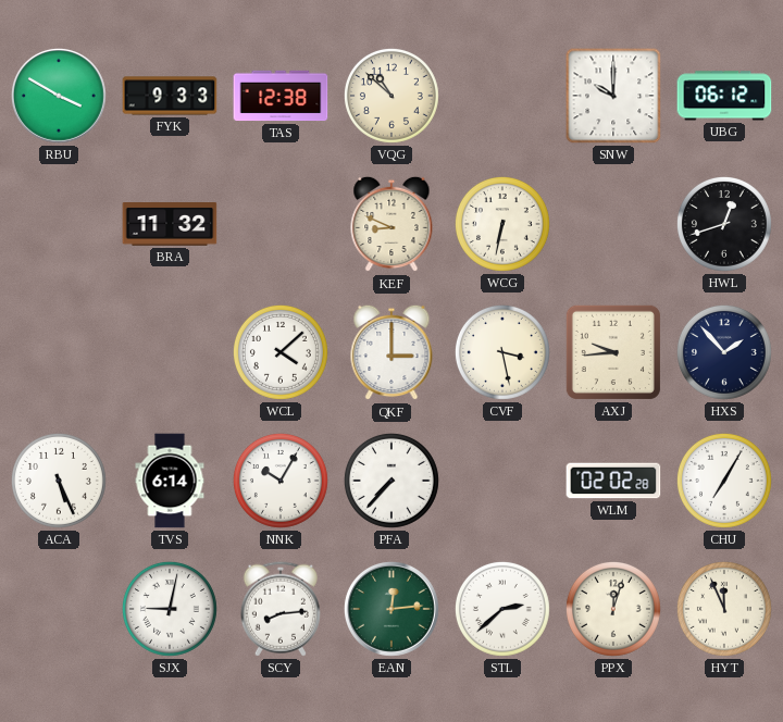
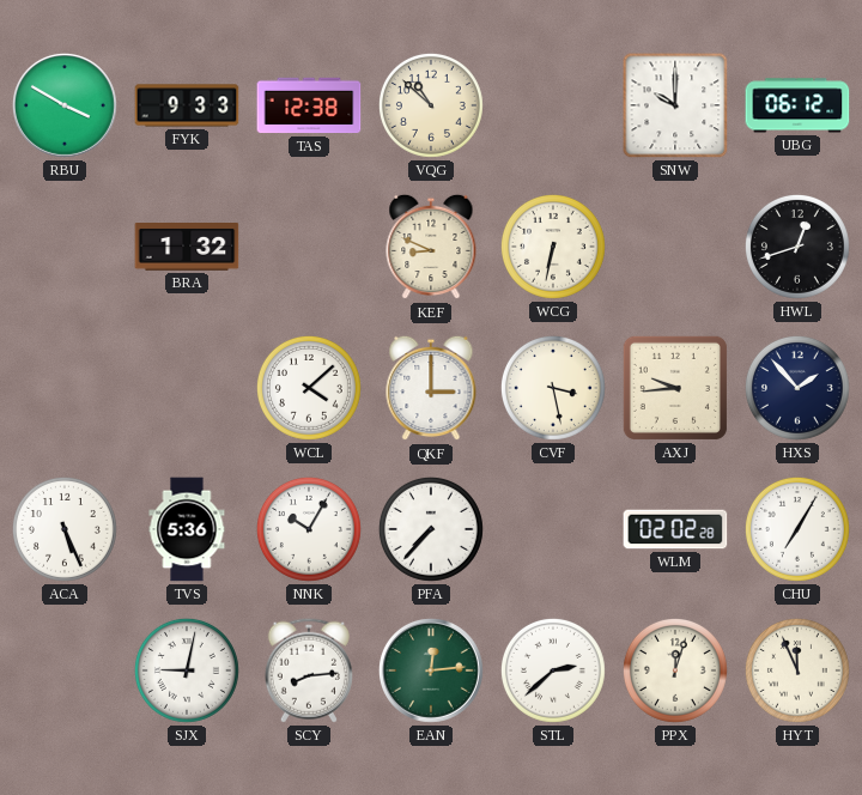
BRA: 11:32 -> 1:32 (187, 248)
TVS: 6:14 -> 5:36 (187, 529)
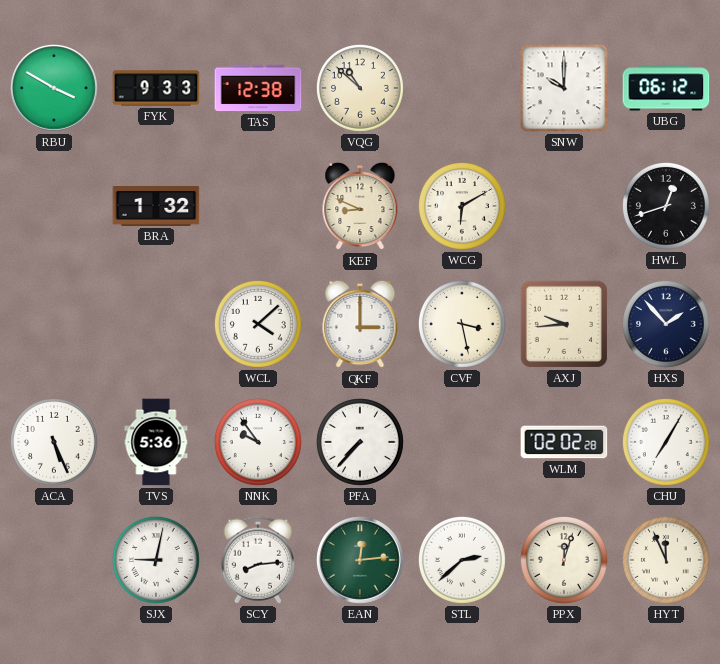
WCG: 6:32 -> 6:10 (462, 206)
NNK: 10:05 -> 9:54 (258, 442)
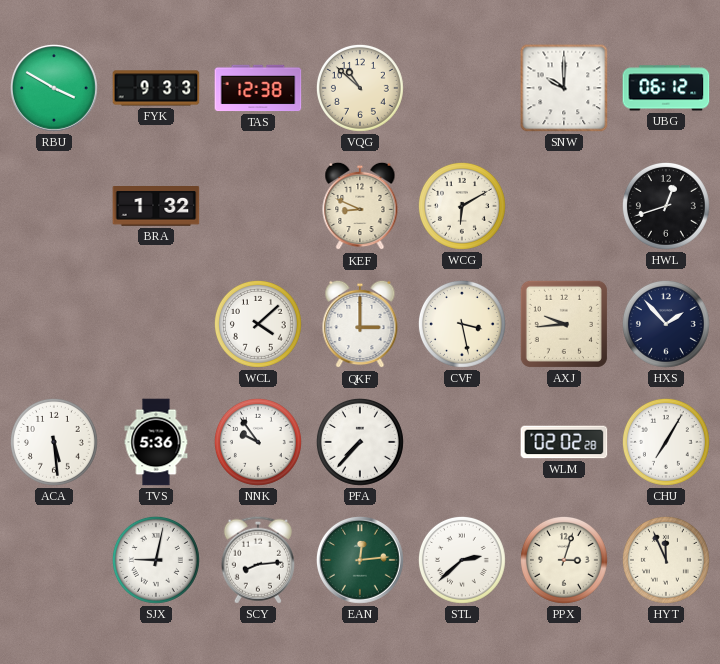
ACA: 5:26 -> 5:29 (54, 442)
PPX: 12:03 -> 3:03 (564, 560)
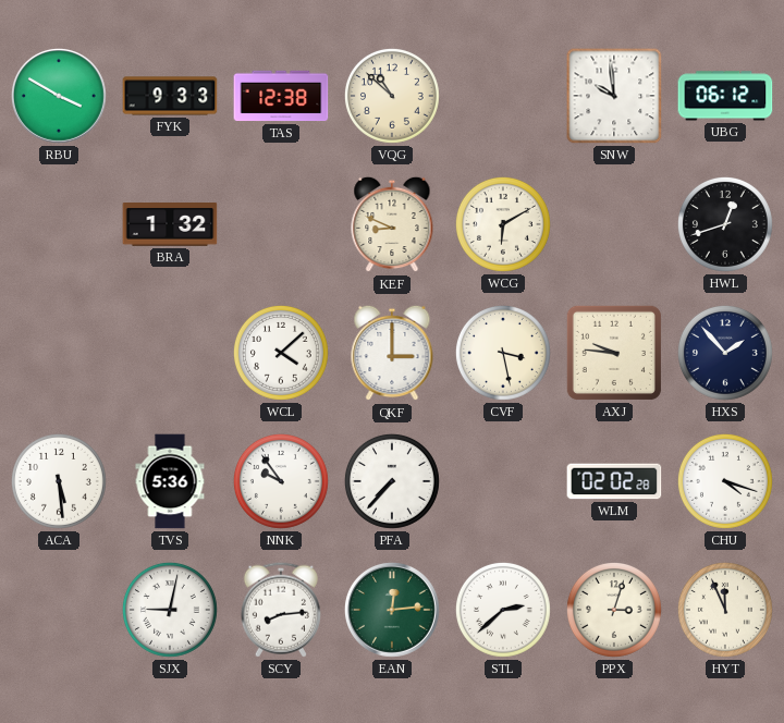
SNW: 10:00 -> 9:59 (614, 96)
AXJ: 9:44 -> 9:46 (614, 353)
CHU: 7:05 -> 4:18 (725, 481)
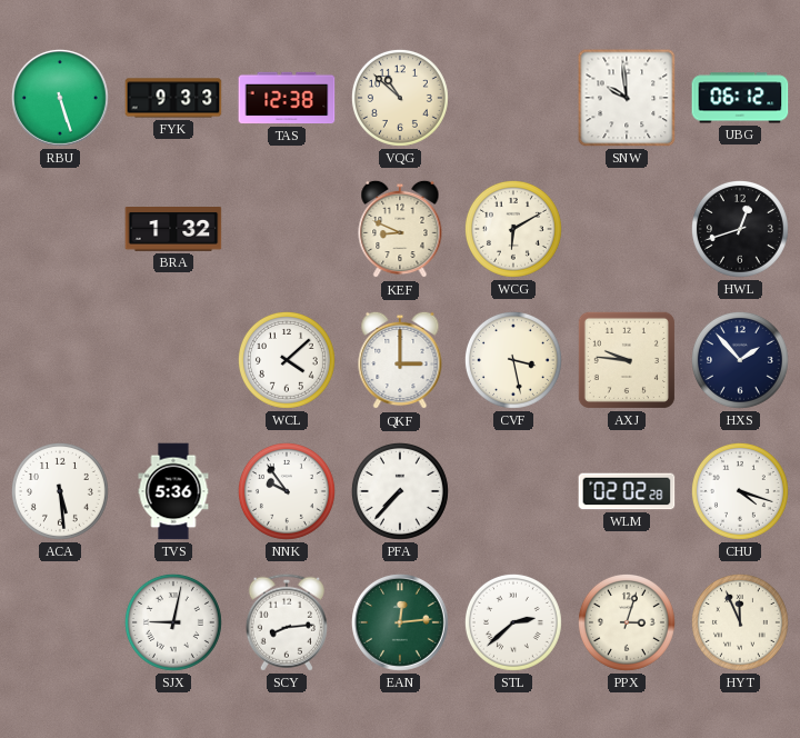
RBU: 3:50 -> 5:27 (60, 98)
